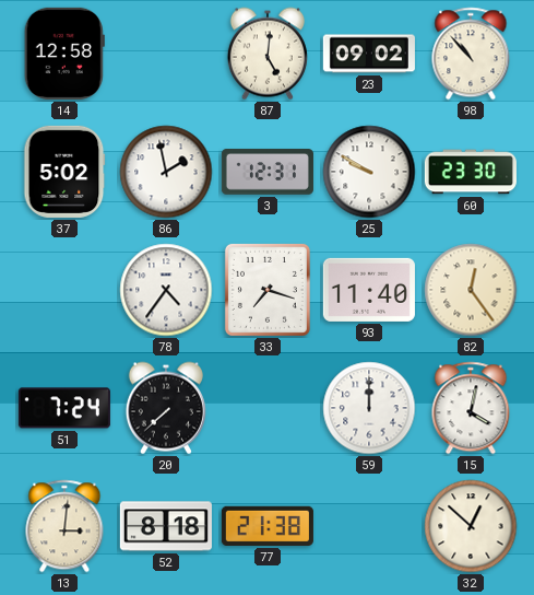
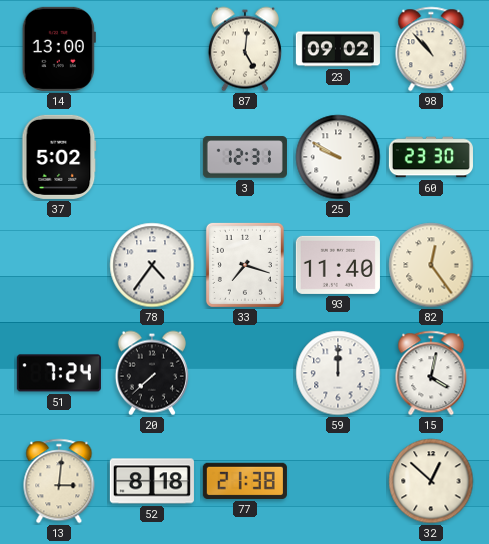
14: 12:58 -> 13:00 (59, 49)
86: 1:58 -> none (166, 172)
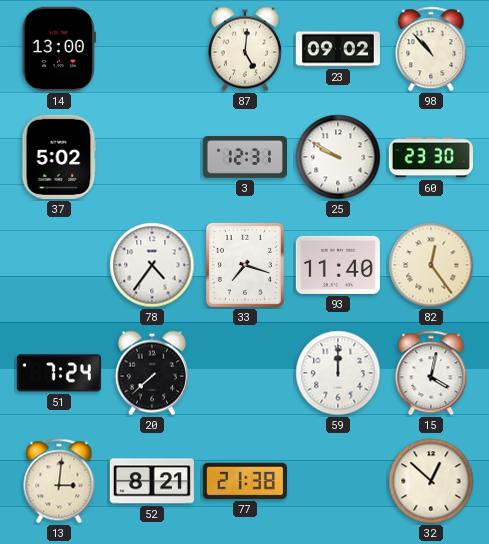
52: 8:18 -> 8:21 (152, 481)
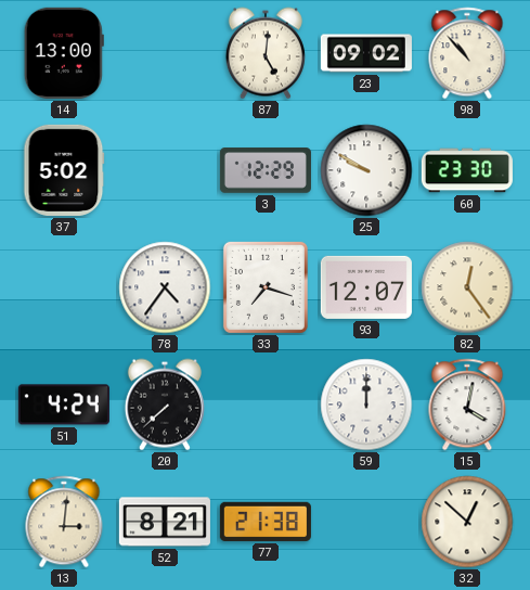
3: 12:31 -> 12:29 (266, 170)
93: 11:40 -> 12:07 (366, 287)
51: 7:24 -> 4:24 (64, 405)
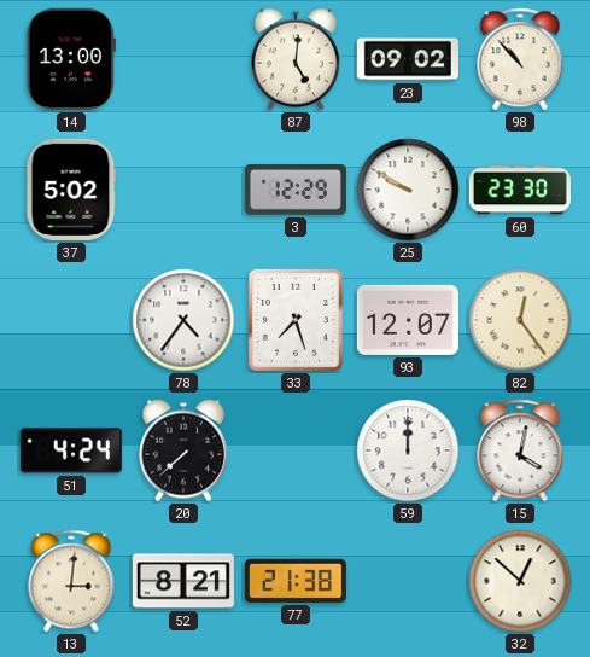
33: 7:18 -> 7:27 (296, 320)
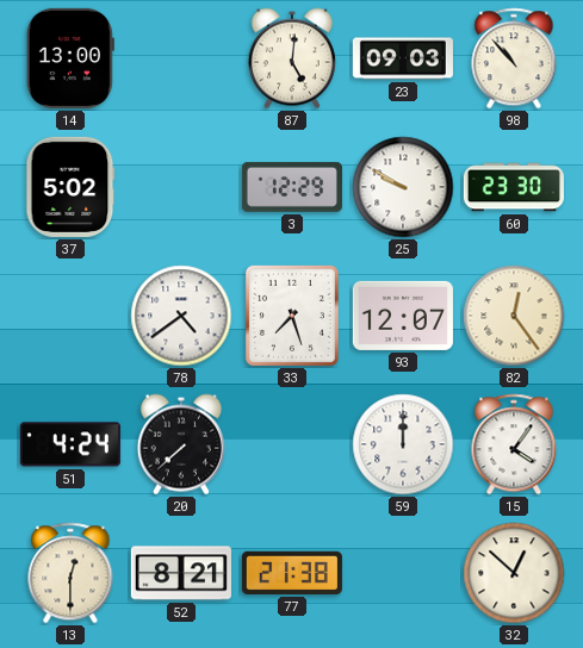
23: 09:02 -> 09:03 (403, 58)
78: 4:36 -> 4:39 (181, 316)
15: 4:02 -> 4:06 (514, 444)
13: 3:01 -> 12:30 (70, 573)
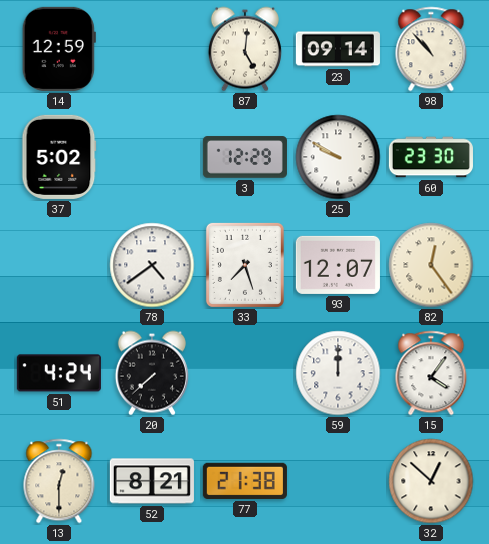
14: 13:00 -> 12:59 (59, 49)
23: 09:03 -> 09:14 (338, 49)
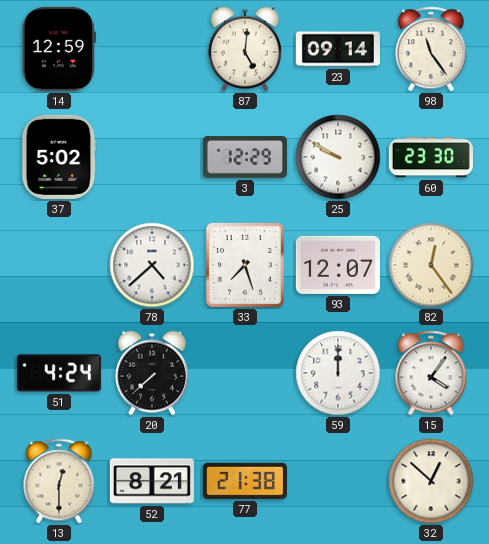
98: 10:53 -> 11:24 (431, 49)
78: 4:39 -> 4:38 (152, 265)
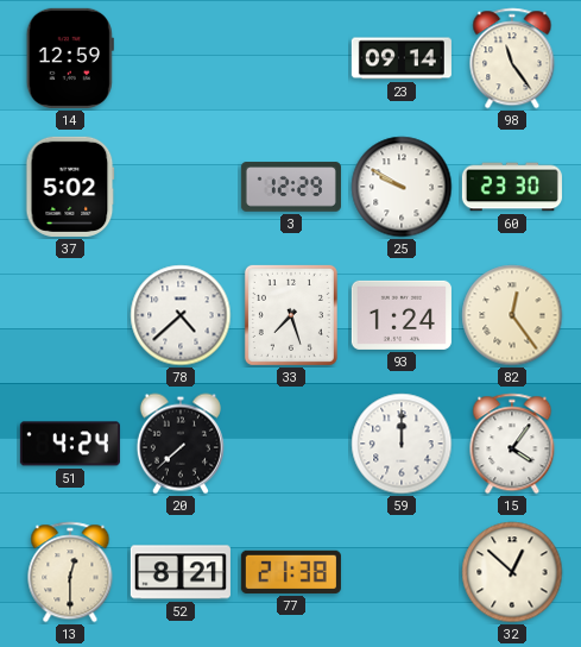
87: 5:01 -> none (245, 49)
93: 12:07 -> 1:24 (402, 315)
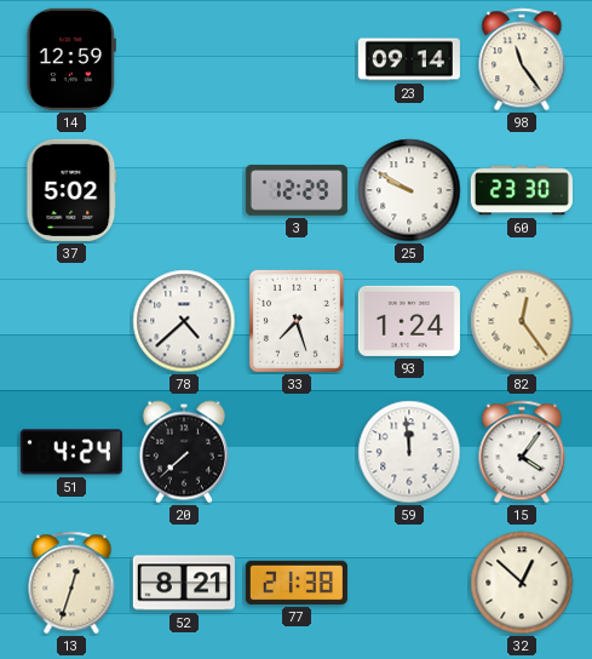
59: 12:00 -> 11:59 (409, 452)
13: 12:30 -> 12:33 (71, 583)
